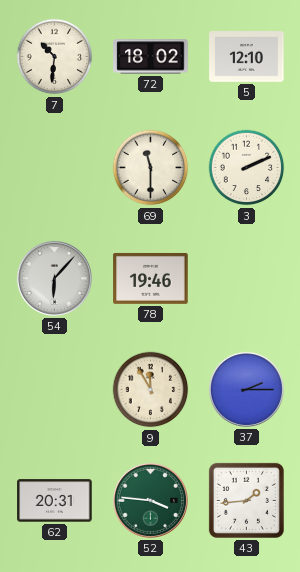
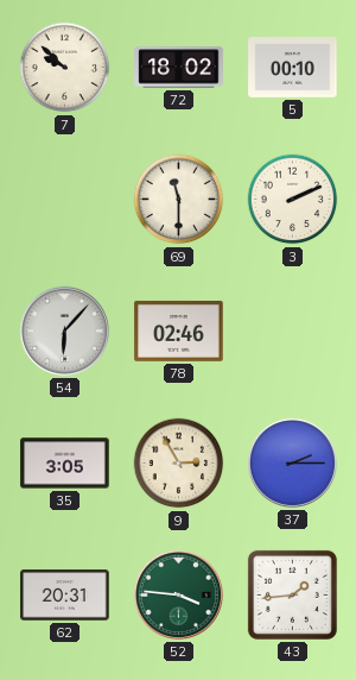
7: 10:31 -> 9:52 (65, 68)
5: 12:10 -> 00:10 (293, 68)
78: 19:46 -> 02:46 (179, 330)
35: none -> 3:05 (65, 464)
9: 11:55 -> 2:55 (179, 464)
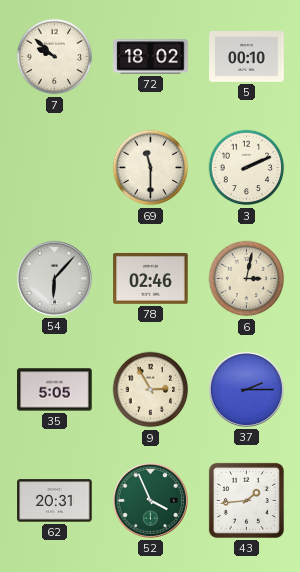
6: none -> 3:02 (247, 279)
35: 3:05 -> 5:05 (55, 390)
52: 3:46 -> 3:56 (150, 500)
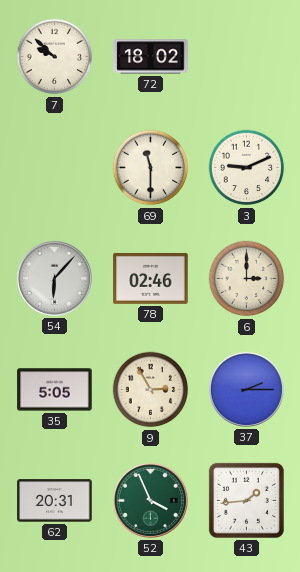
5: 00:10 -> none (247, 57)
3: 2:11 -> 9:11 (247, 168)
6: 3:02 -> 3:00 (247, 279)
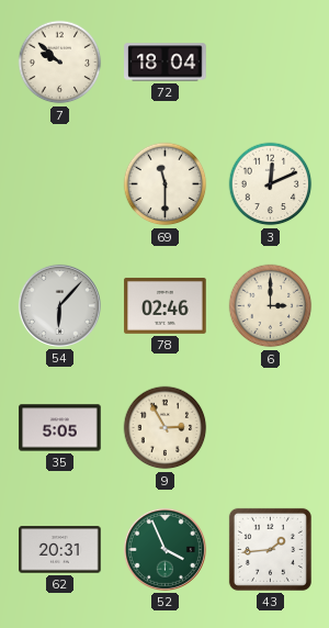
72: 18:02 -> 18:04 (166, 63)
3: 9:11 -> 12:11 (271, 184)
37: 2:15 -> none (246, 389)
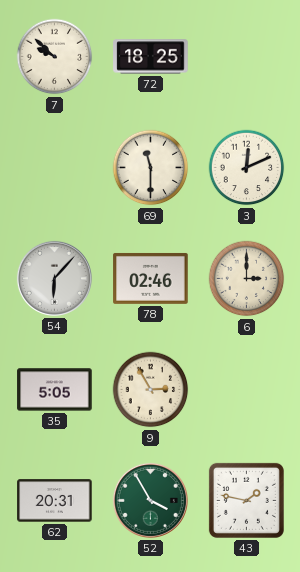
72: 18:04 -> 18:25 (151, 57)
52: 3:56 -> 3:55 (150, 500)
43: 1:44 -> 1:47 (246, 500)
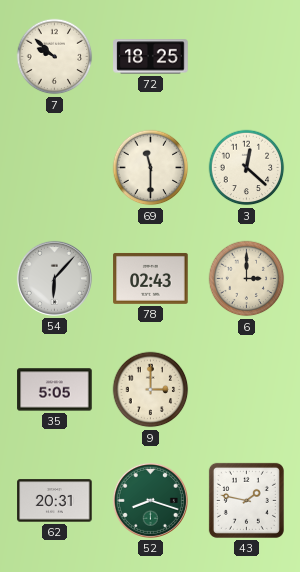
3: 12:11 -> 12:22 (247, 168)
78: 02:46 -> 02:43 (151, 278)
9: 2:55 -> 3:00 (151, 390)
52: 3:55 -> 8:18 (150, 500)
